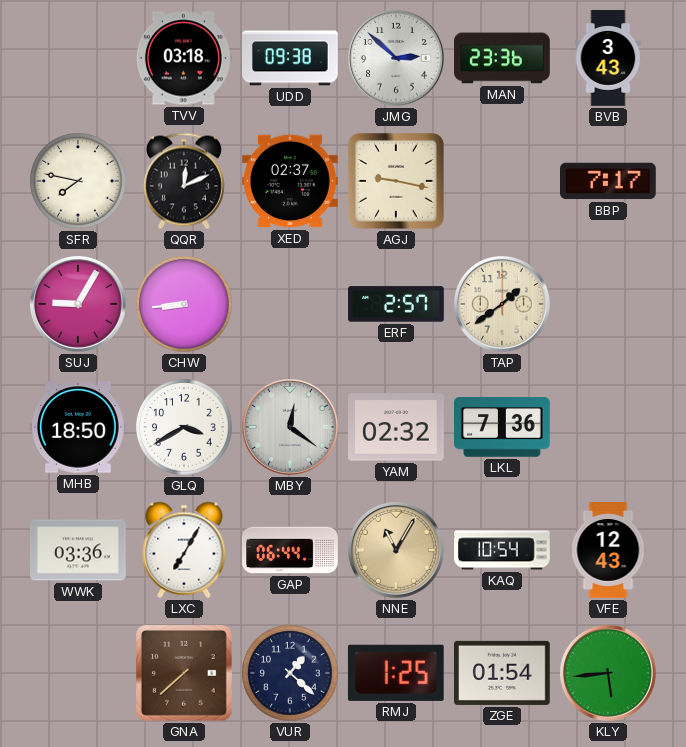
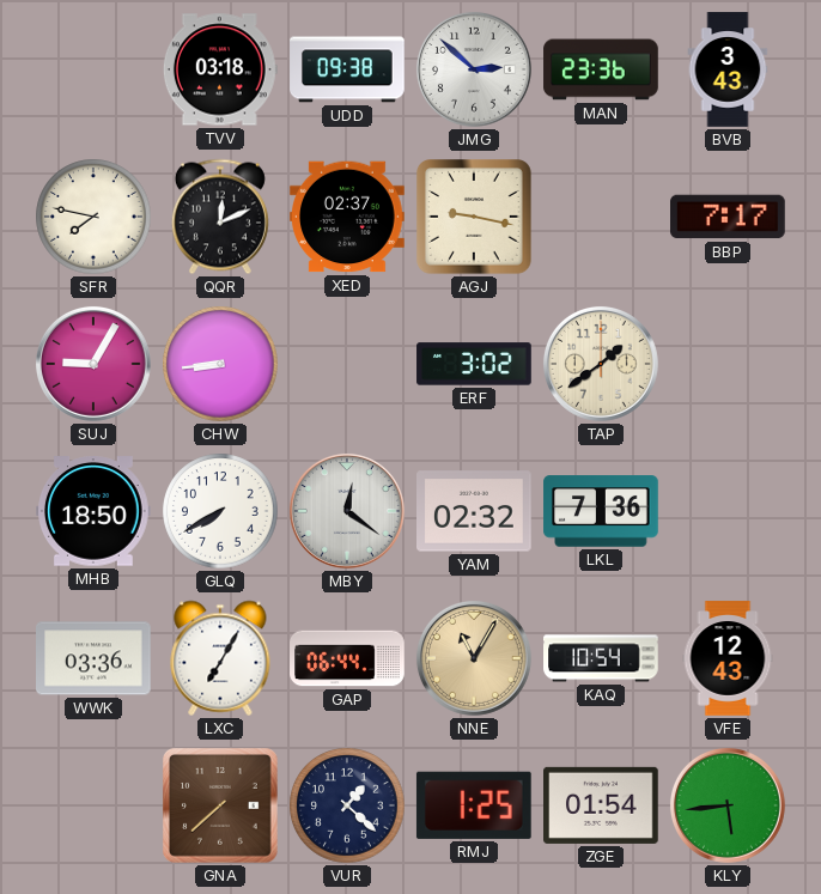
ERF: 2:57 -> 3:02 (474, 364)
GLQ: 3:40 -> 7:40 (220, 511)
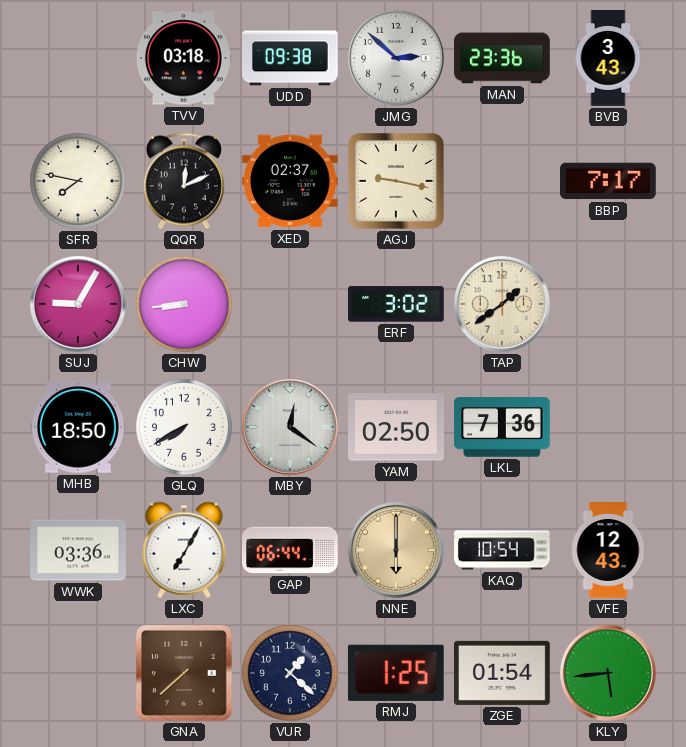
YAM: 02:32 -> 02:50 (397, 427)
NNE: 11:05 -> 6:00 (396, 550)
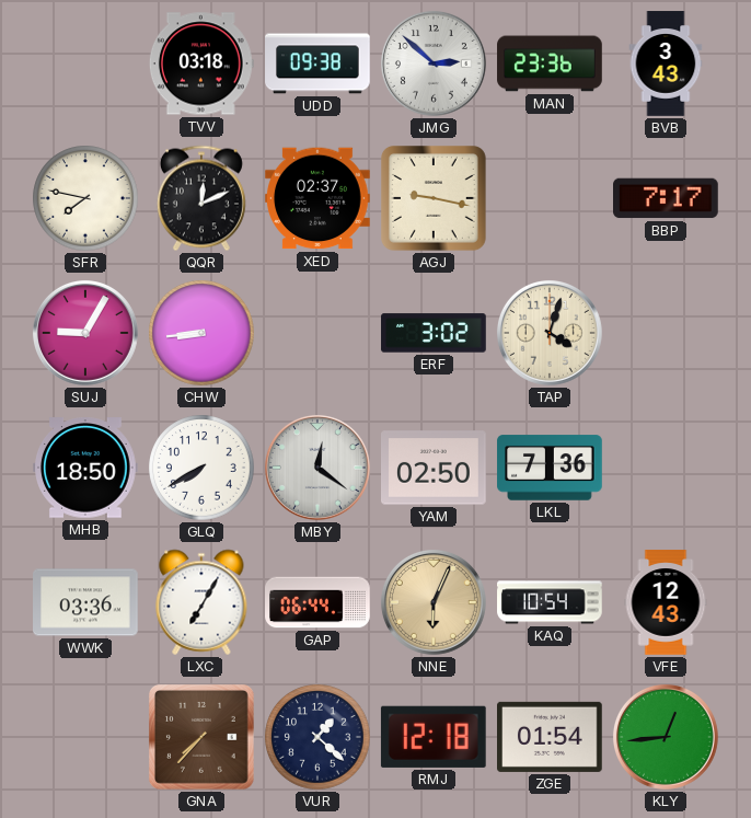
TAP: 1:39 -> 4:03 (550, 333)
NNE: 6:00 -> 6:04 (434, 602)
GNA: 7:38 -> 7:37 (203, 738)
RMJ: 1:25 -> 12:18 (434, 737)
KLY: 5:44 -> 12:44 (666, 737)
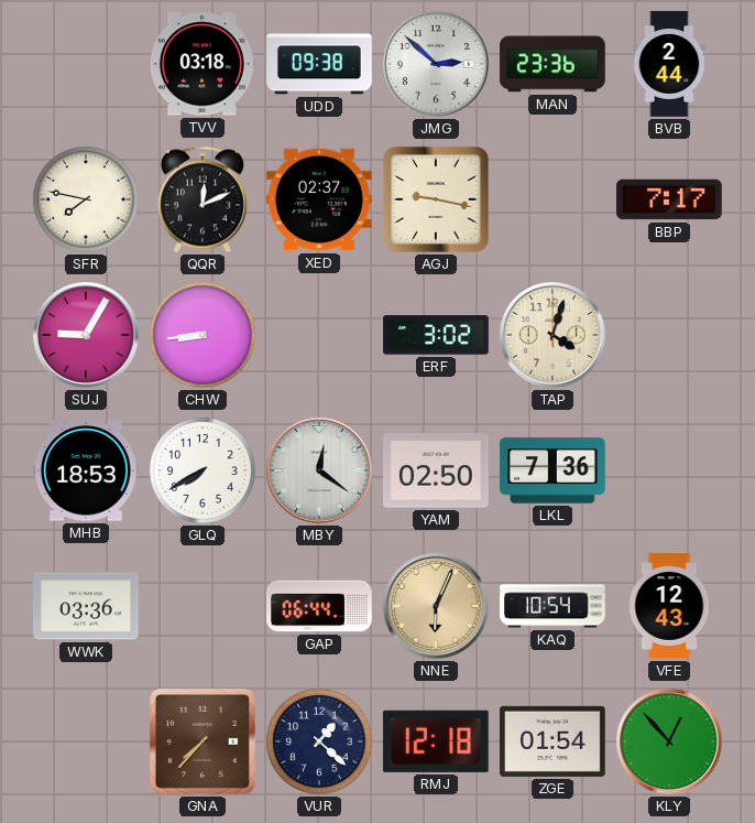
BVB: 3:43 -> 2:44 (669, 64)
MHB: 18:50 -> 18:53 (87, 470)
LXC: 7:05 -> none (201, 602)
KLY: 12:44 -> 12:53 (669, 741)
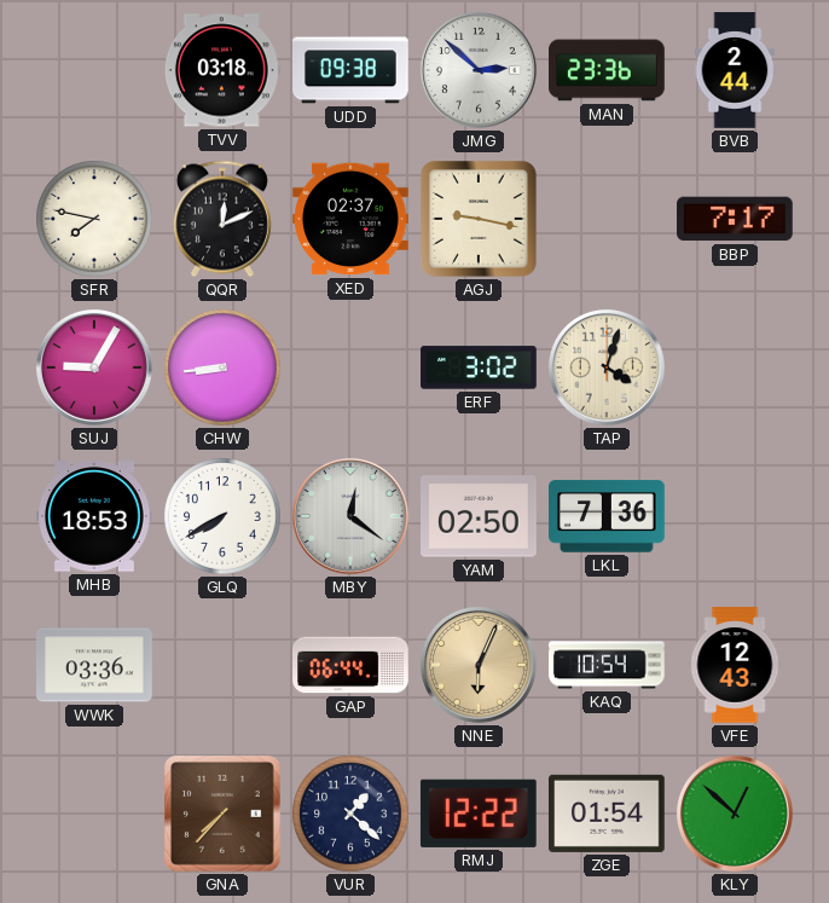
RMJ: 12:18 -> 12:22 (479, 814)
KLY: 12:53 -> 12:52 (735, 814)
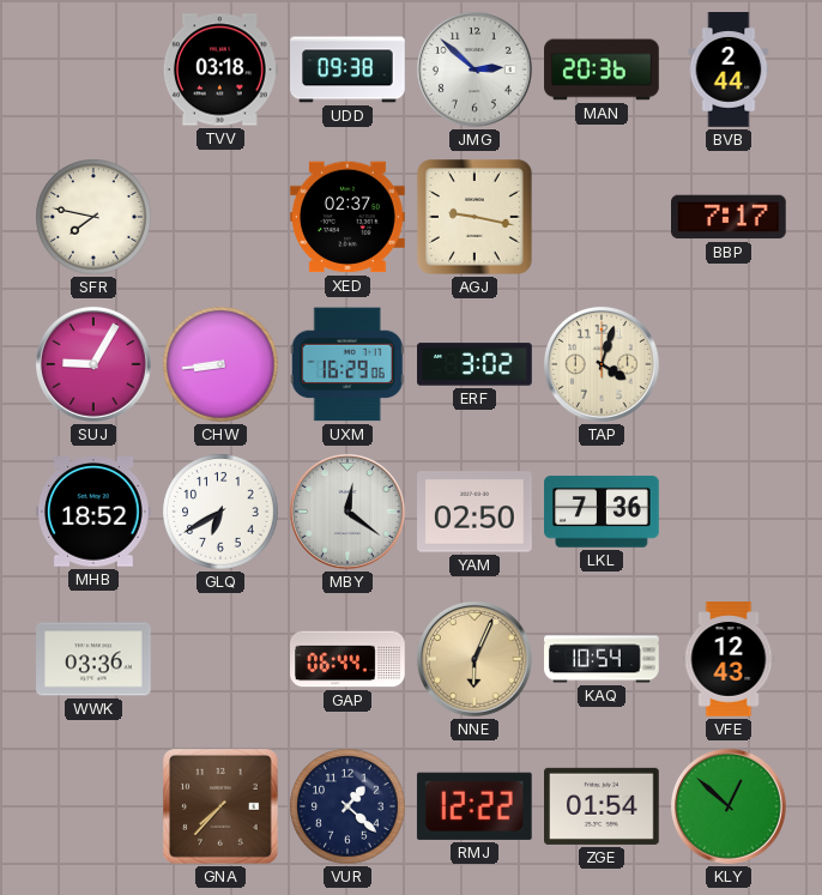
MAN: 23:36 -> 20:36 (602, 69)
QQR: 12:11 -> none (222, 219)
UXM: none -> 16:29 (347, 364)
MHB: 18:53 -> 18:52 (95, 512)
GLQ: 7:40 -> 6:40 (220, 512)
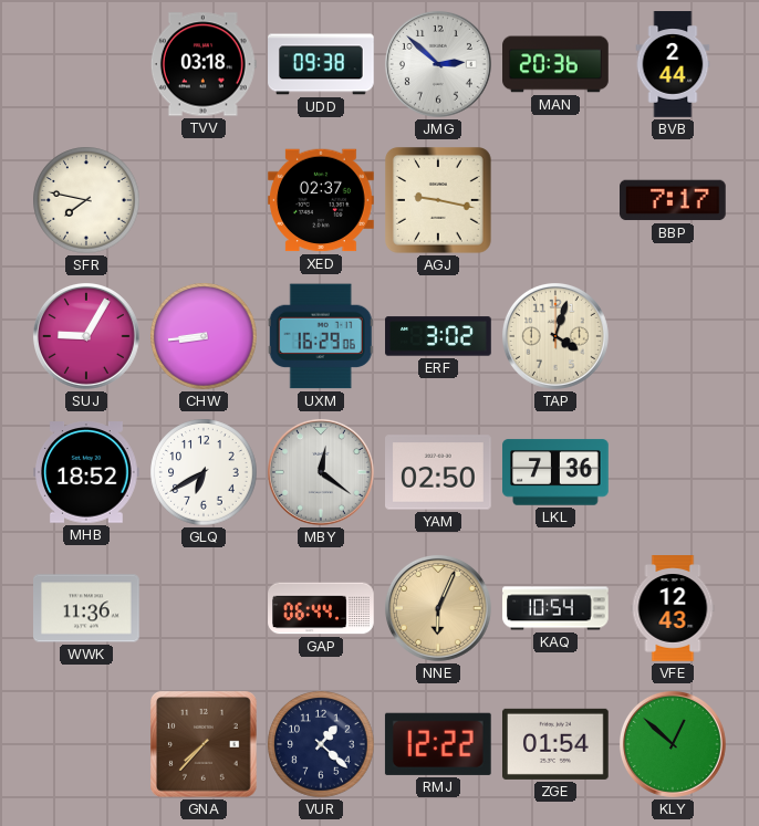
WWK: 03:36 -> 11:36 (87, 608)
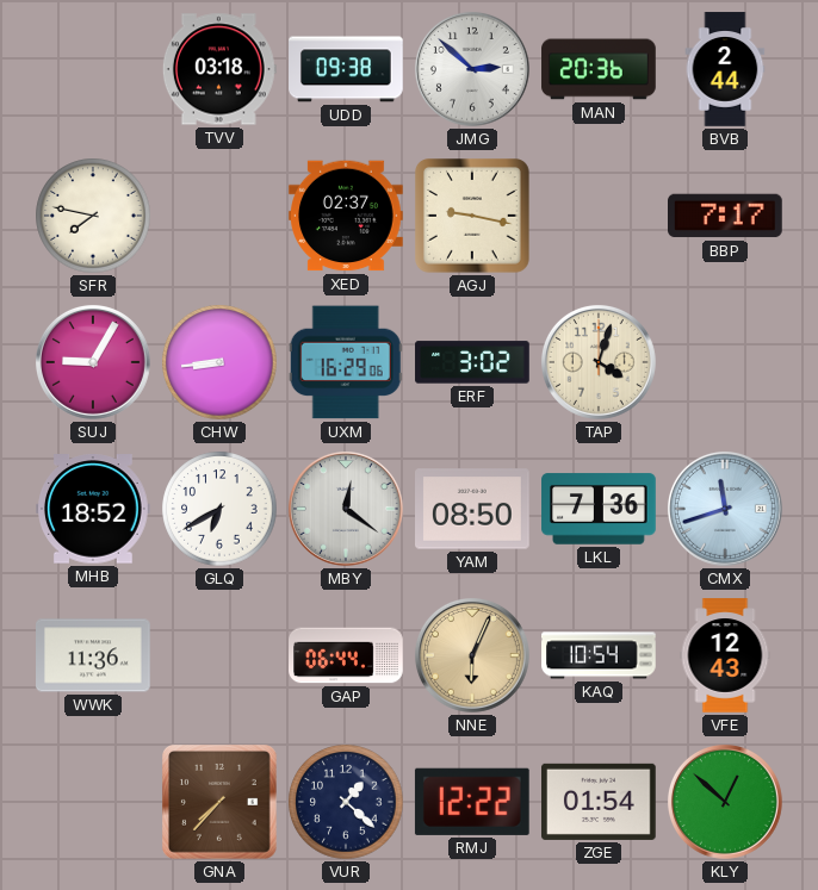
YAM: 02:50 -> 08:50 (473, 509)
CMX: none -> 11:42 (725, 509)
